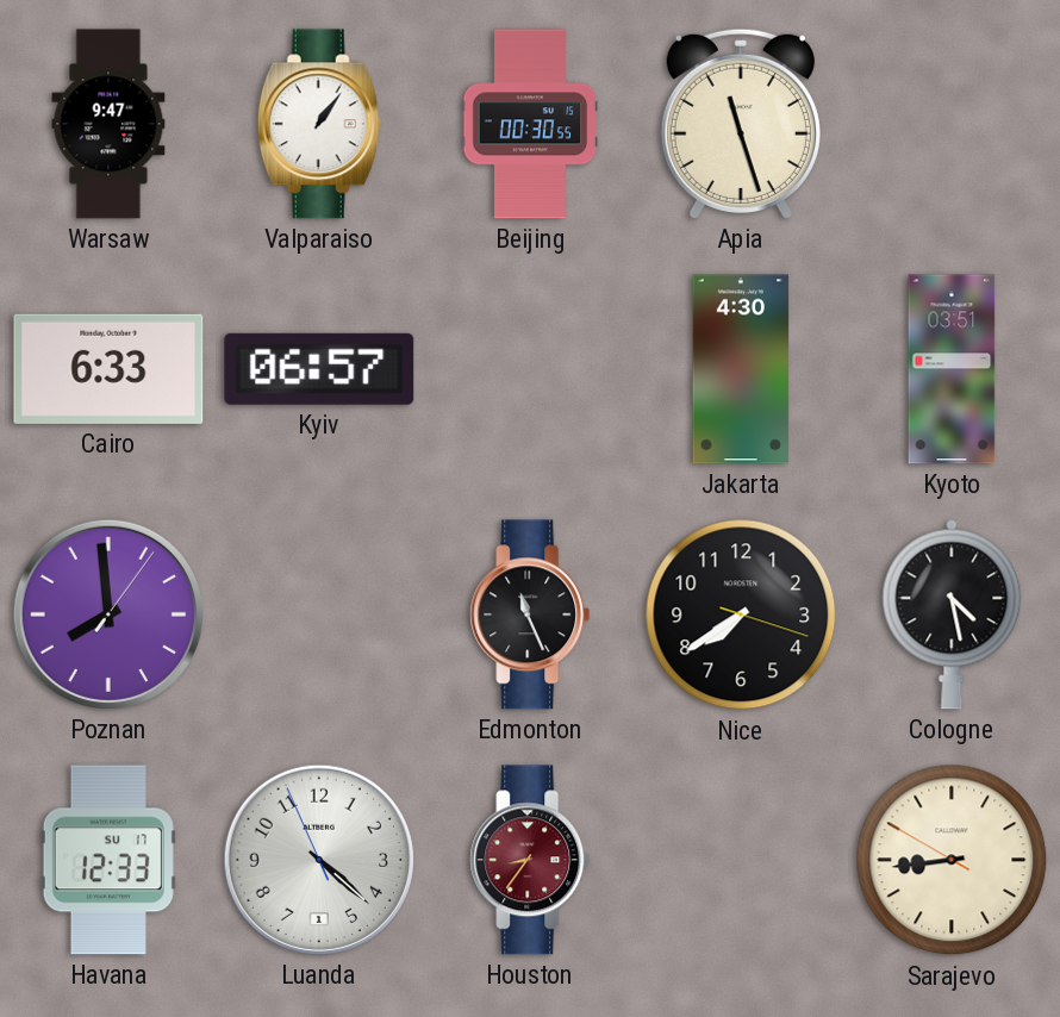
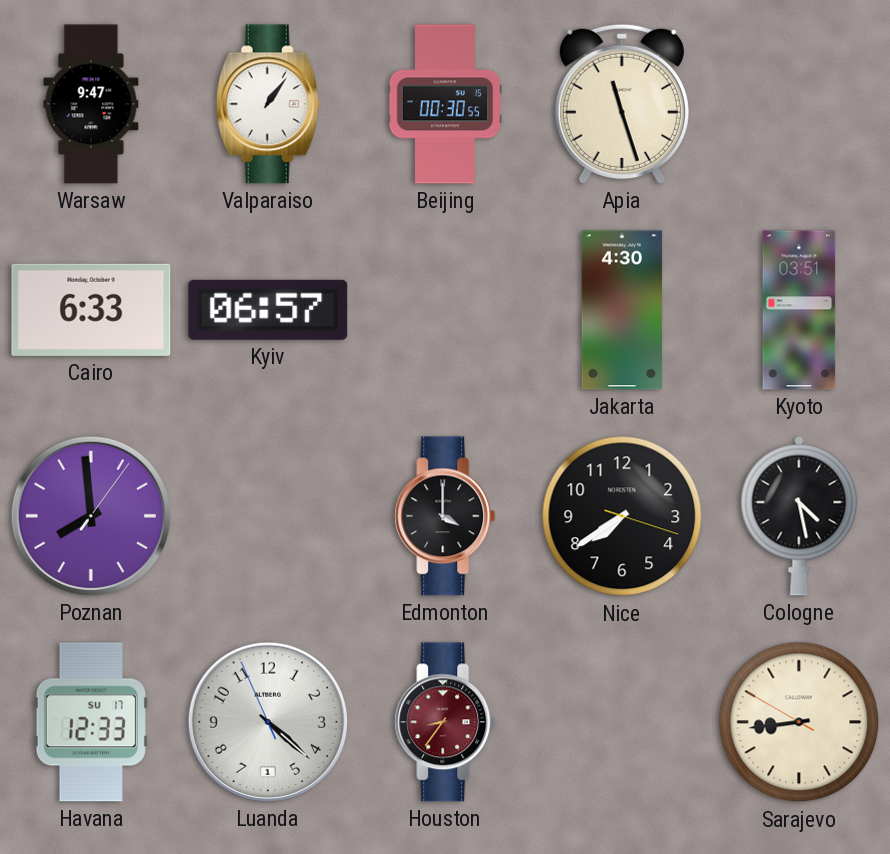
Edmonton: 11:26 -> 4:00 (445, 516)
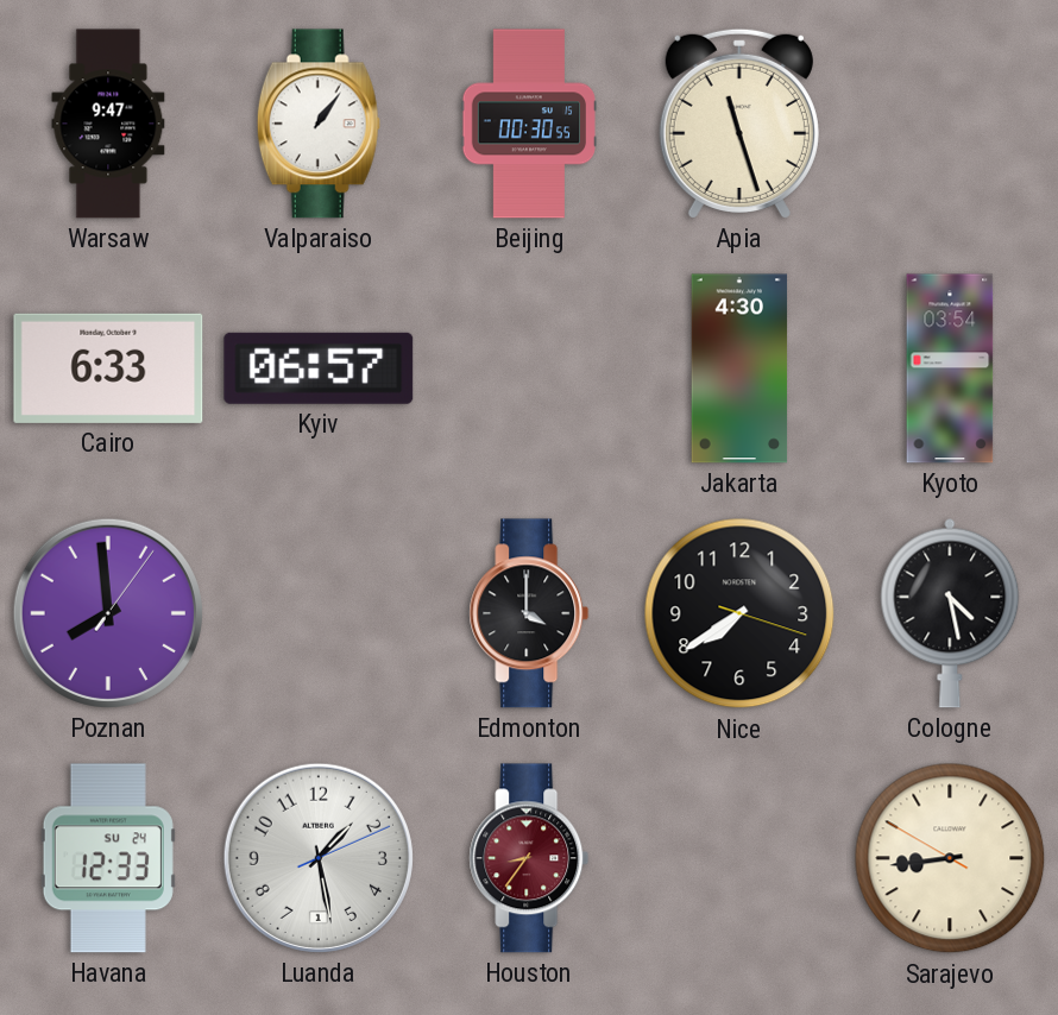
Kyoto: 03:51 -> 03:54 (950, 368)
Havana date: SU 17 -> SU 24 (108, 858)
Luanda: 4:21 -> 1:28 (319, 858)
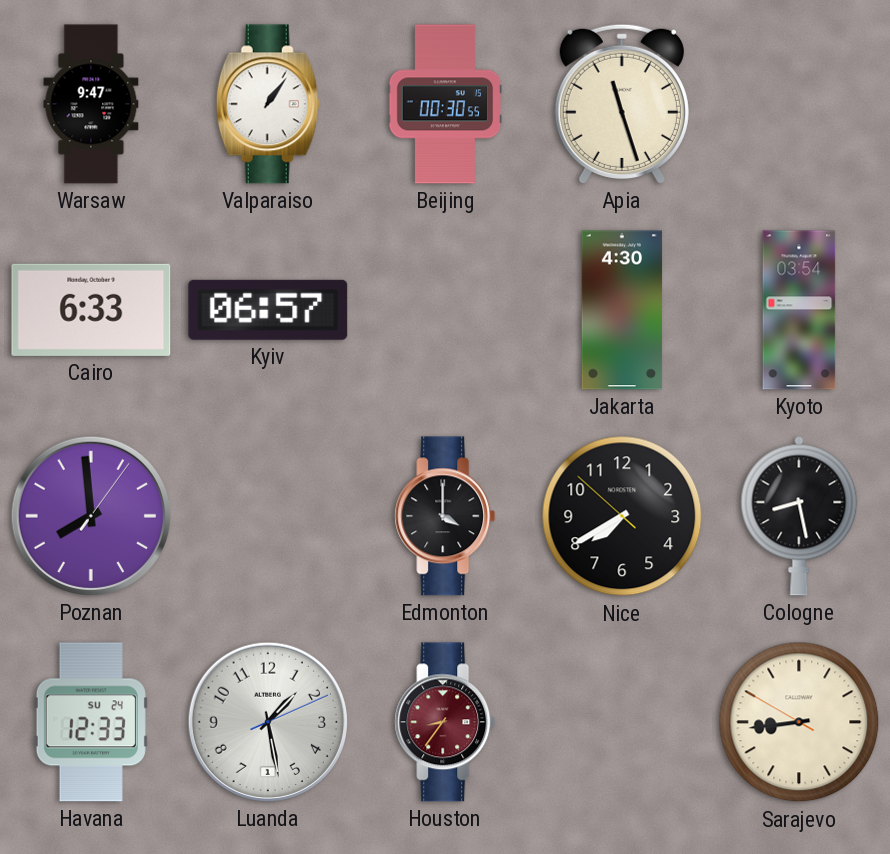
Nice: 7:39:18 -> 7:39:52 (622, 516)
Cologne: 4:28 -> 8:28 (799, 516)
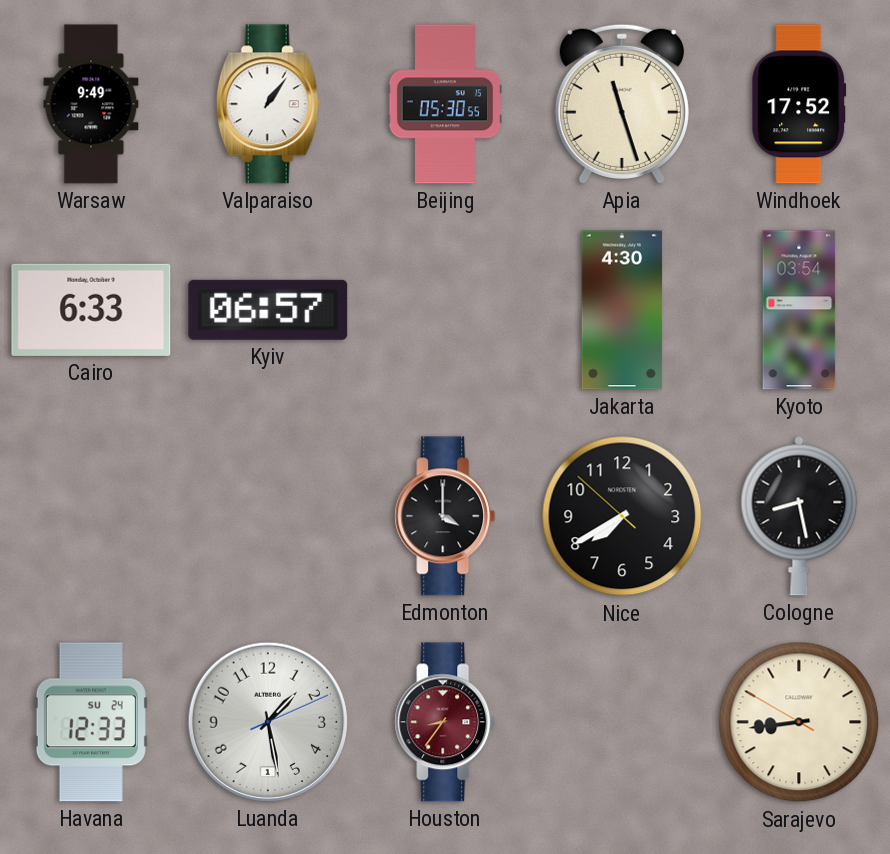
Warsaw: 9:47 -> 9:49 (91, 104)
Beijing: 00:30 -> 05:30 (445, 104)
Windhoek: none -> 17:52 (799, 104)
Poznan: 7:59 -> none (91, 516)
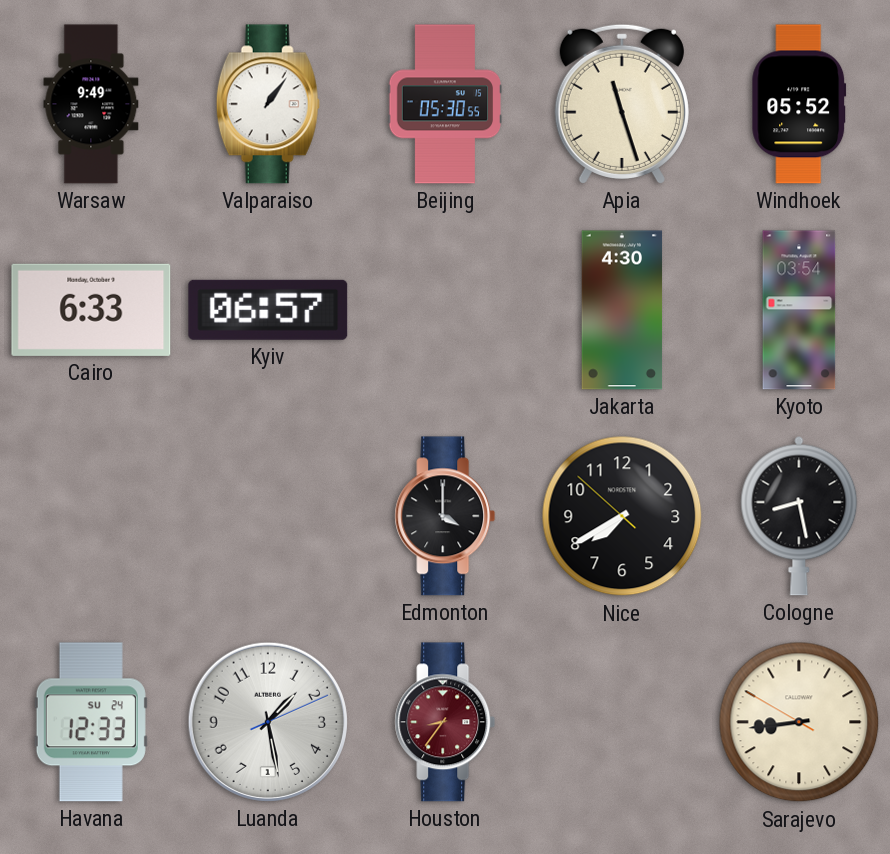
Windhoek: 17:52 -> 05:52 (799, 104)
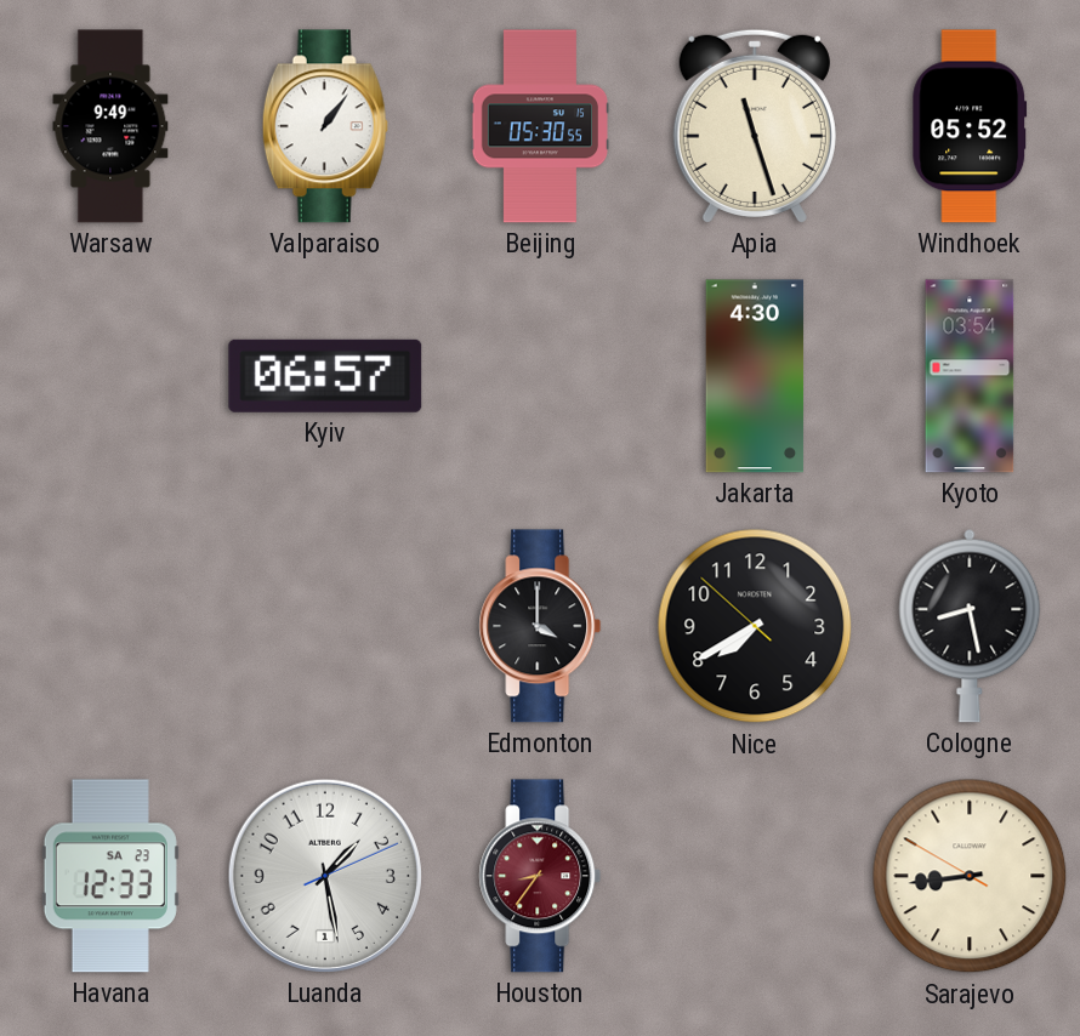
Cairo: 6:33 -> none (91, 310)
Havana date: SU 24 -> SA 23 (110, 876)
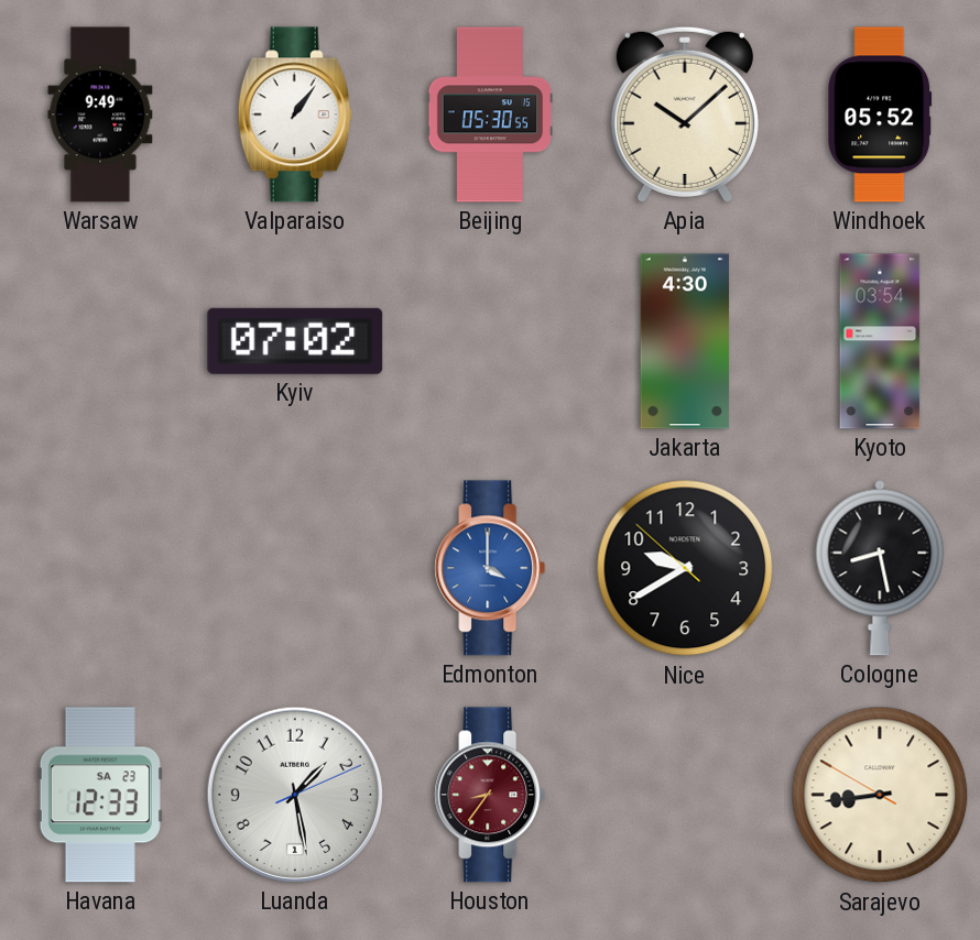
Apia: 11:27 -> 10:08 (685, 114)
Kyiv: 06:57 -> 07:02 (295, 341)
Edmonton dial: black -> blue (490, 568)
Nice: 7:39 -> 9:39 (685, 568)
